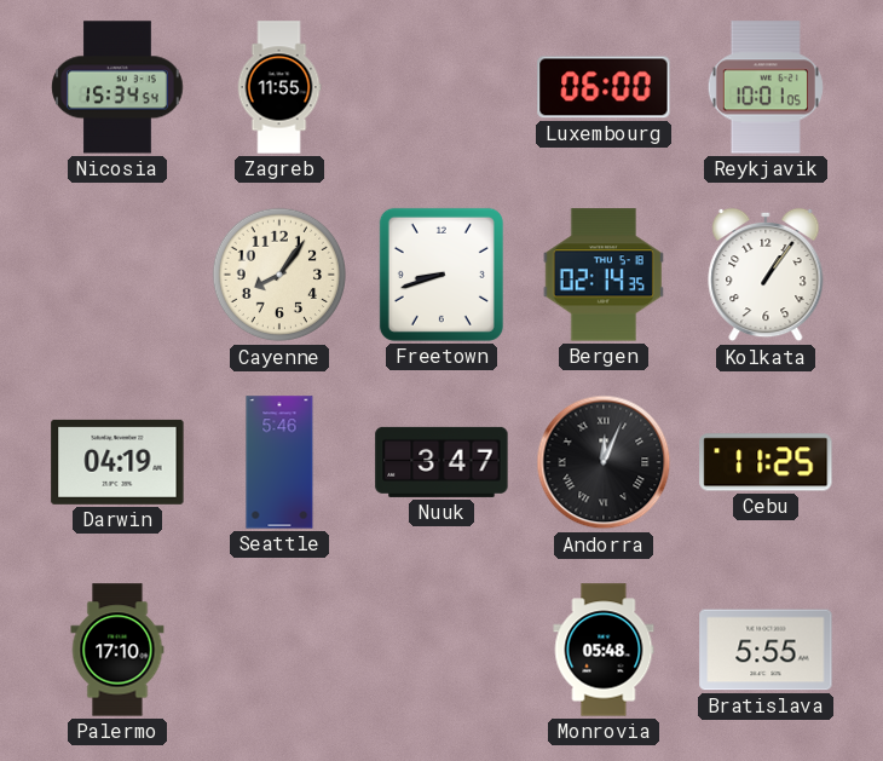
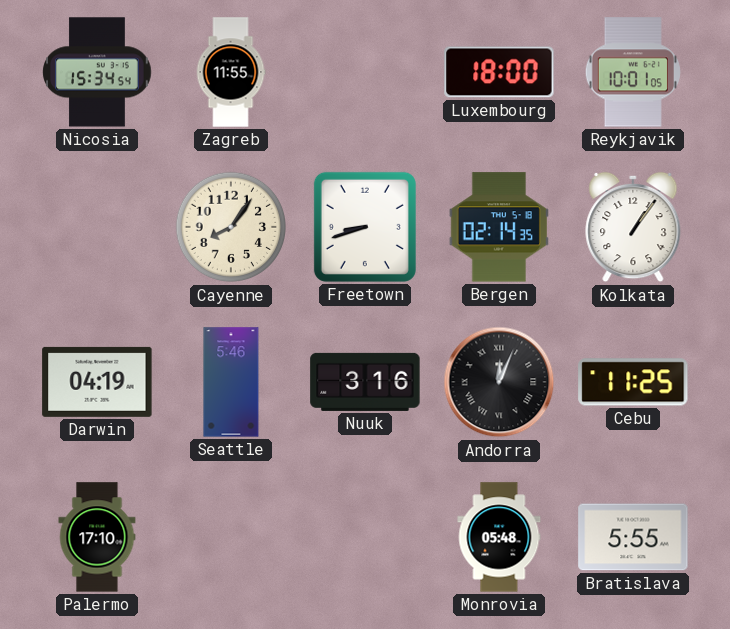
Luxembourg: 06:00 -> 18:00 (499, 72)
Nuuk: 3:47 -> 3:16 (365, 382)
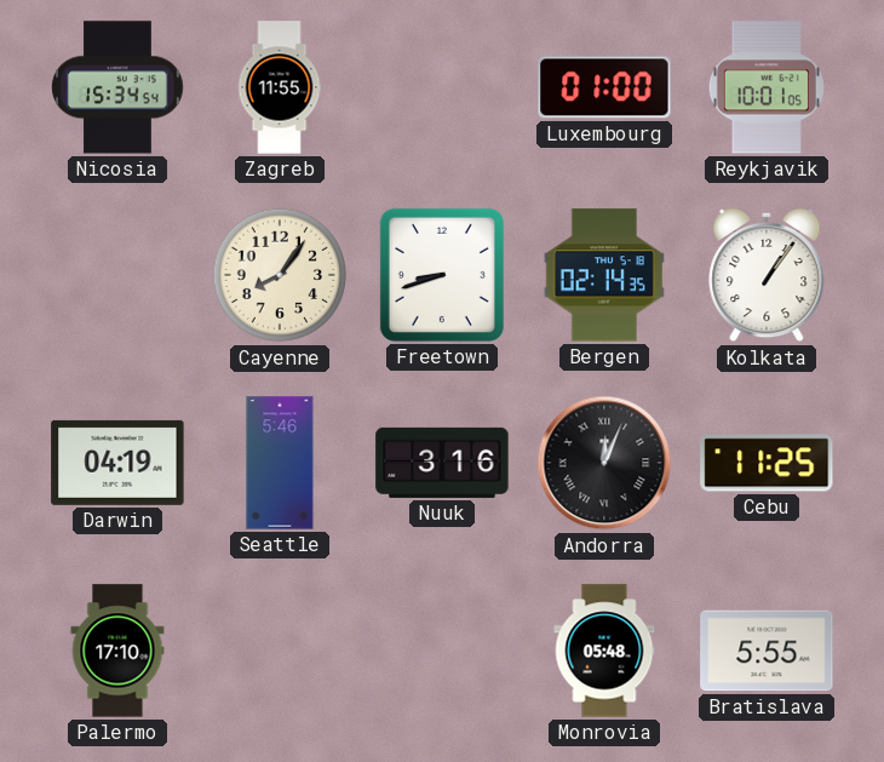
Luxembourg: 18:00 -> 01:00 (604, 87)
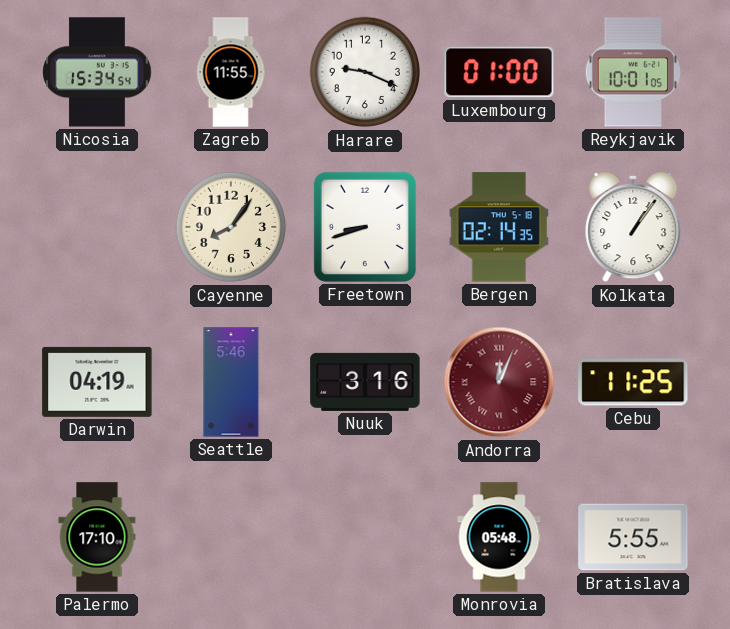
Harare: none -> 9:19 (365, 72)
Andorra dial: black -> burgundy (499, 382)
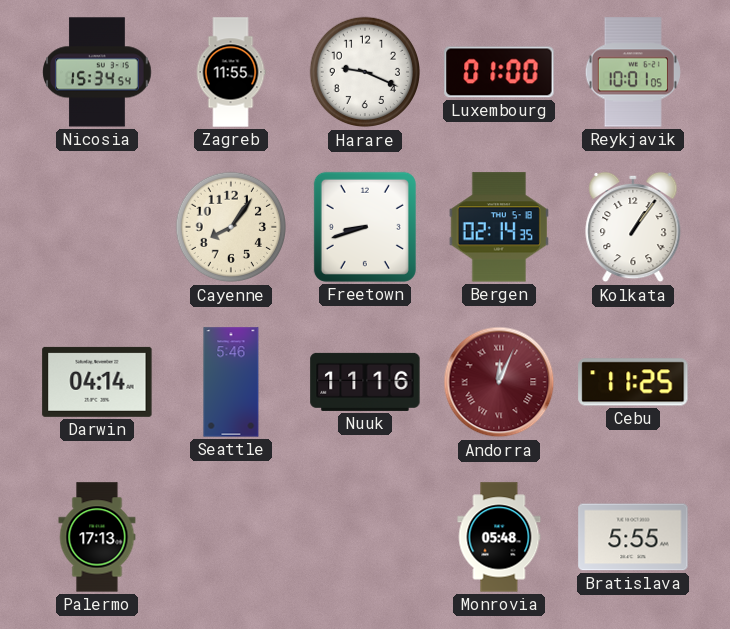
Darwin: 04:19 -> 04:14 (97, 382)
Nuuk: 3:16 -> 11:16 (365, 382)
Palermo: 17:10 -> 17:13 (97, 537)
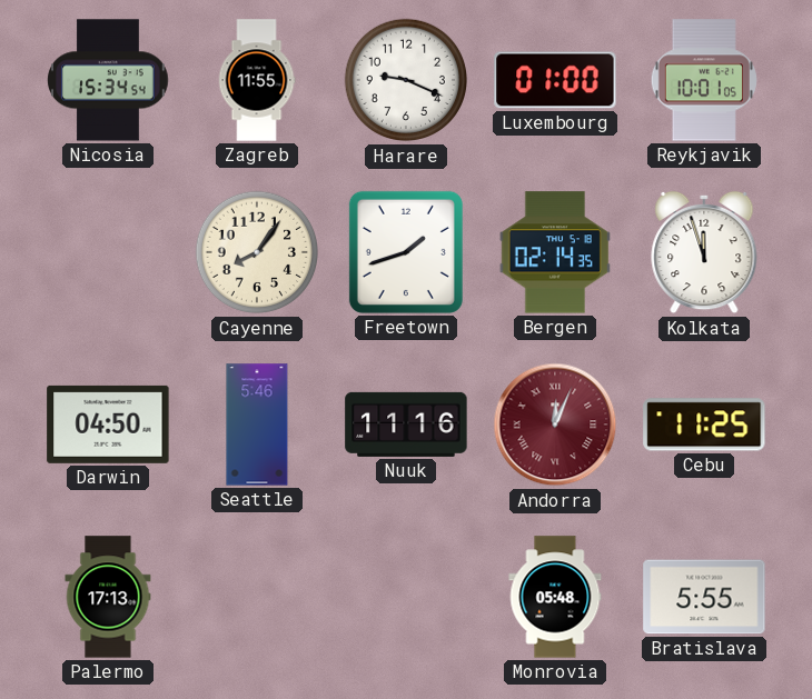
Freetown: 8:42 -> 1:42 (406, 252)
Kolkata: 1:06 -> 11:57 (704, 252)
Darwin: 04:14 -> 04:50 (108, 425)
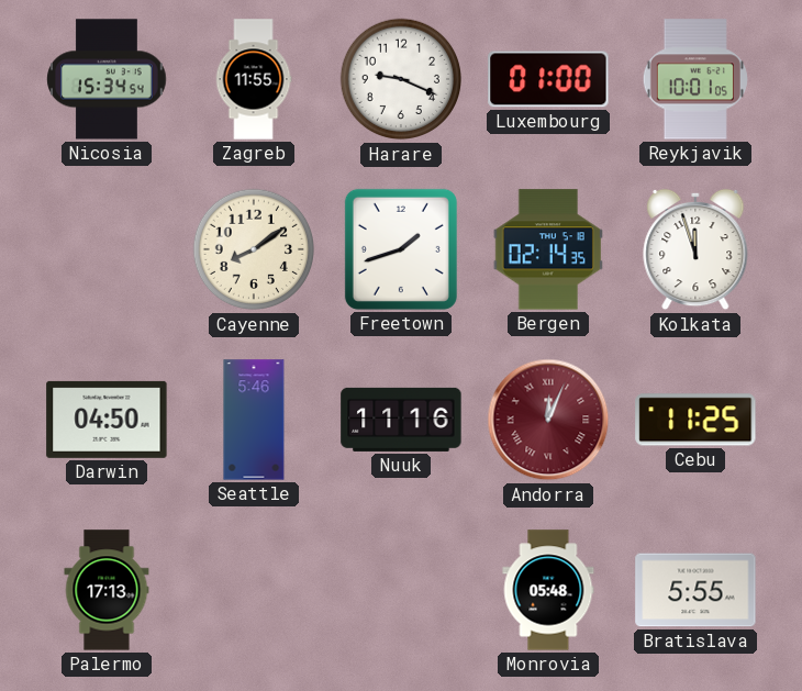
Cayenne: 8:06 -> 8:09 (254, 249)
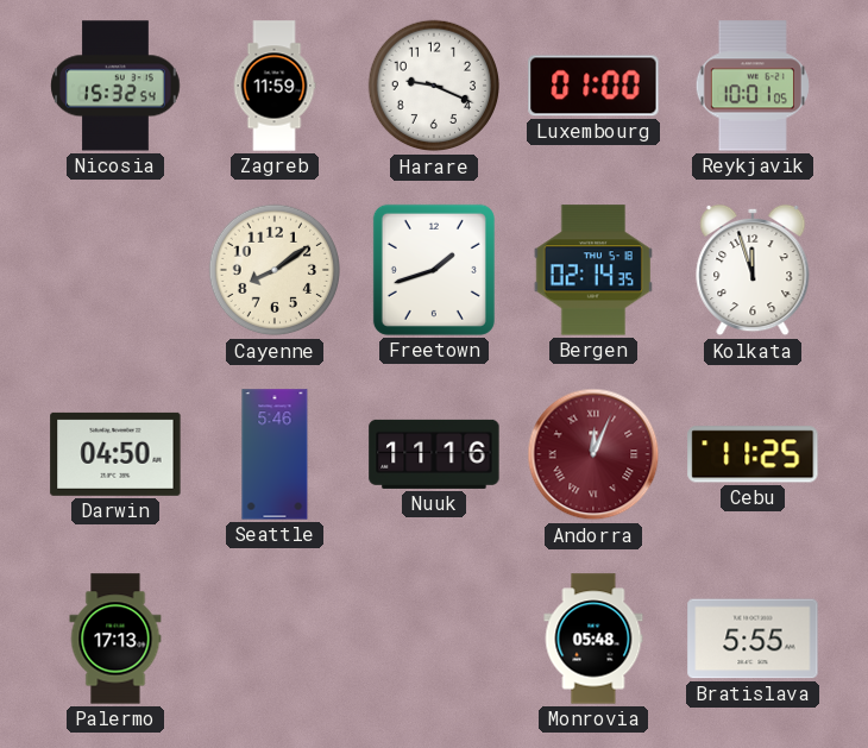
Nicosia: 15:34 -> 15:32 (115, 86)
Zagreb: 11:55 -> 11:59 (275, 86)
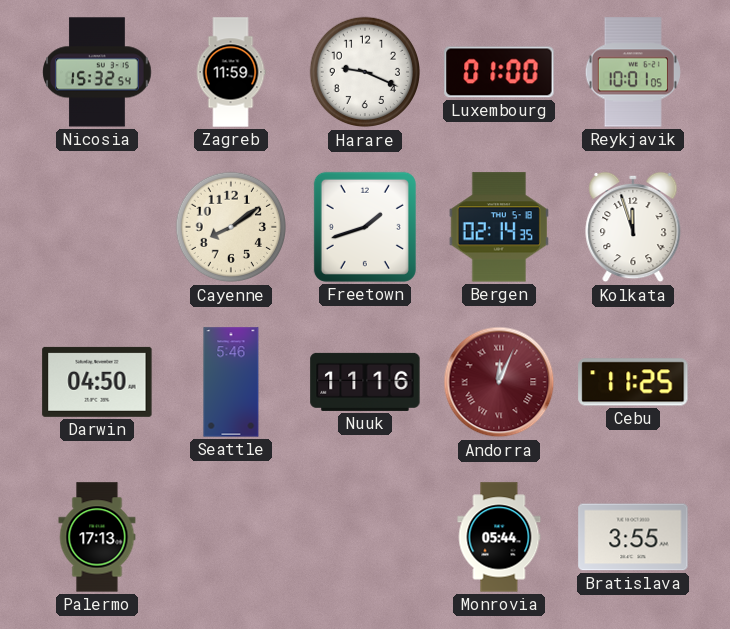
Monrovia: 05:48 -> 05:44 (499, 537)
Bratislava: 5:55 -> 3:55 (633, 537)
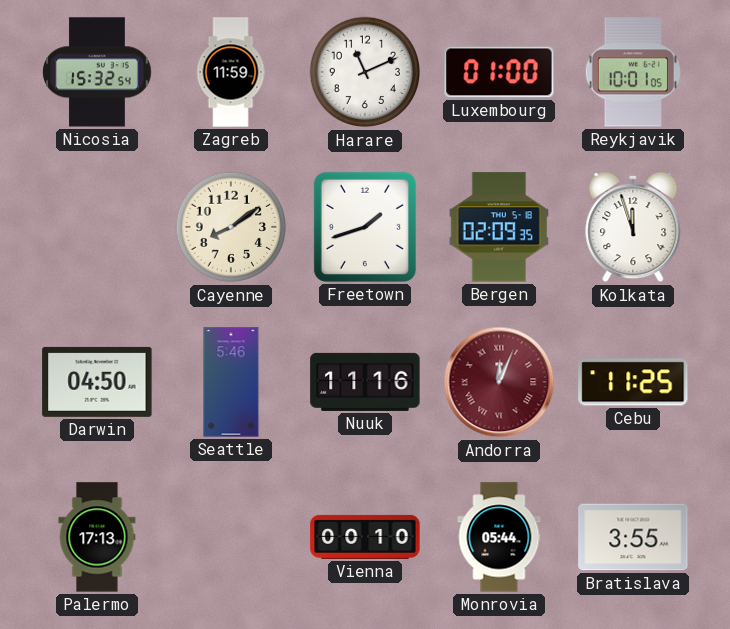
Harare: 9:19 -> 11:11 (365, 72)
Bergen: 02:14 -> 02:09 (499, 227)
Vienna: none -> 00:10 (365, 537)
